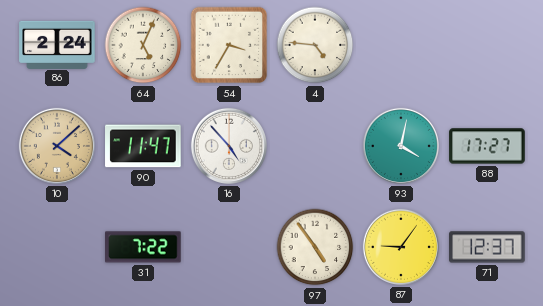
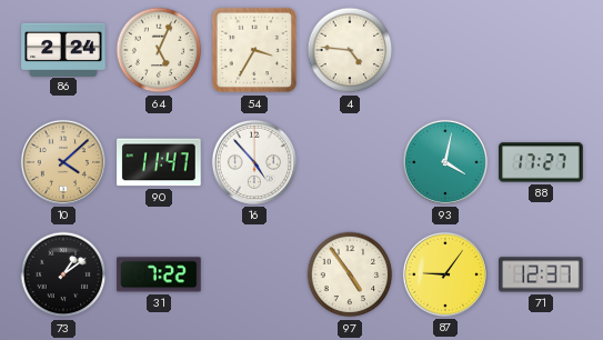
73: none -> 1:09 (63, 274)
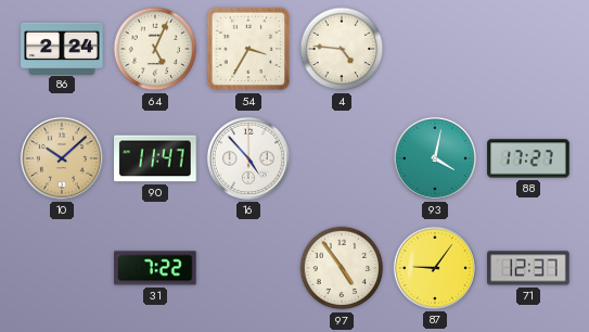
10: 4:08 -> 10:08 (62, 158)
73: 1:09 -> none (63, 274)
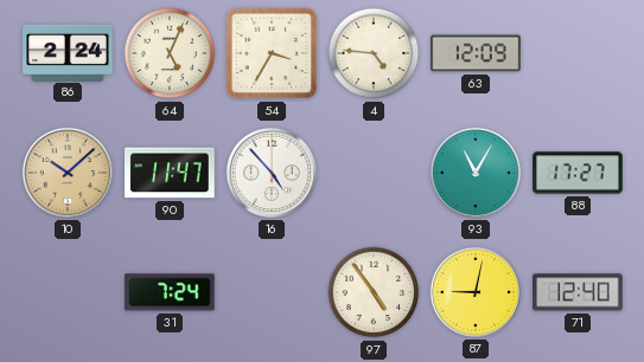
63: none -> 12:09 (476, 53)
93: 4:02 -> 11:05 (476, 173)
31: 7:22 -> 7:24 (170, 292)
87: 9:06 -> 9:02 (476, 292)
71: 12:37 -> 12:40 (578, 292)
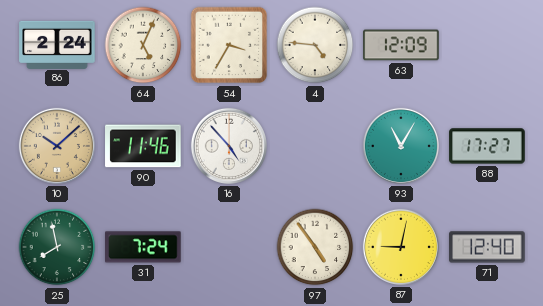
90: 11:47 -> 11:46 (143, 146)
25: none -> 7:58 (57, 247)
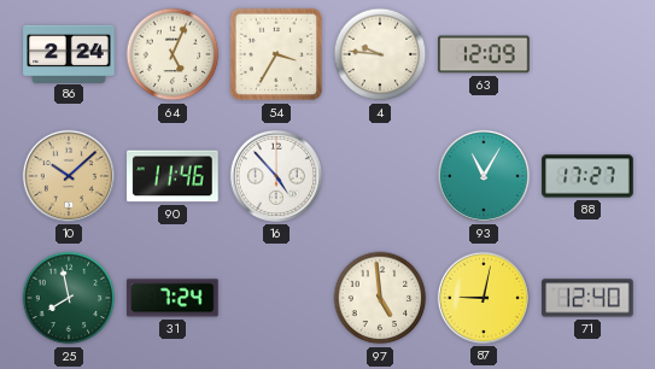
4: 4:46 -> 9:46 (380, 54)
97: 4:54 -> 4:59 (380, 298)
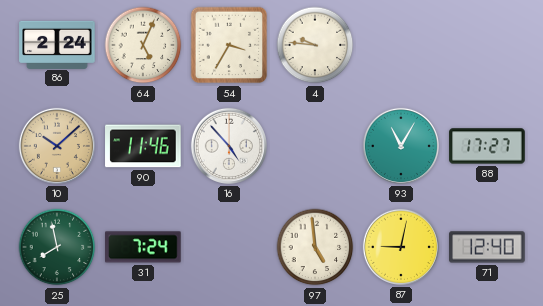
63: 12:09 -> none (484, 54)
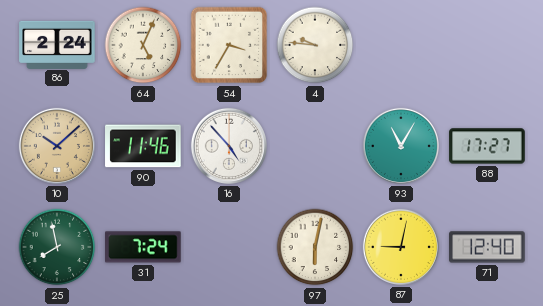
97: 4:59 -> 6:02 (315, 247)
